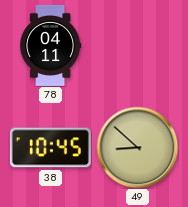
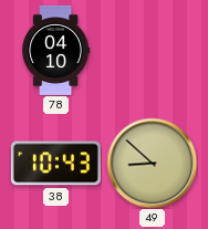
78: 04:11 -> 04:10 (56, 50)
38: 10:45 -> 10:43 (55, 164)
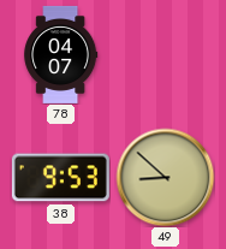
78: 04:10 -> 04:07 (61, 54)
38: 10:43 -> 9:53 (60, 178)
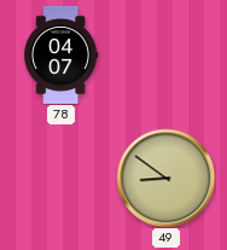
38: 9:53 -> none (60, 178)
49: 8:52 -> 8:51 (165, 178)
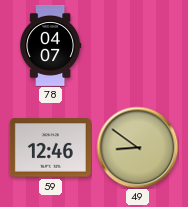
59: none -> 12:46 (50, 148)
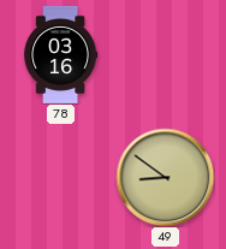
78: 04:07 -> 03:16 (61, 54)
59: 12:46 -> none (50, 148)
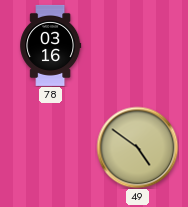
49: 8:51 -> 4:51 (137, 147)
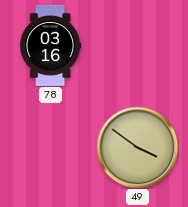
49: 4:51 -> 3:51 (137, 147)
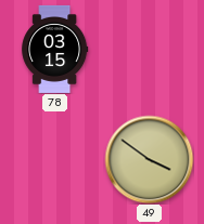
78: 03:16 -> 03:15 (55, 49)
